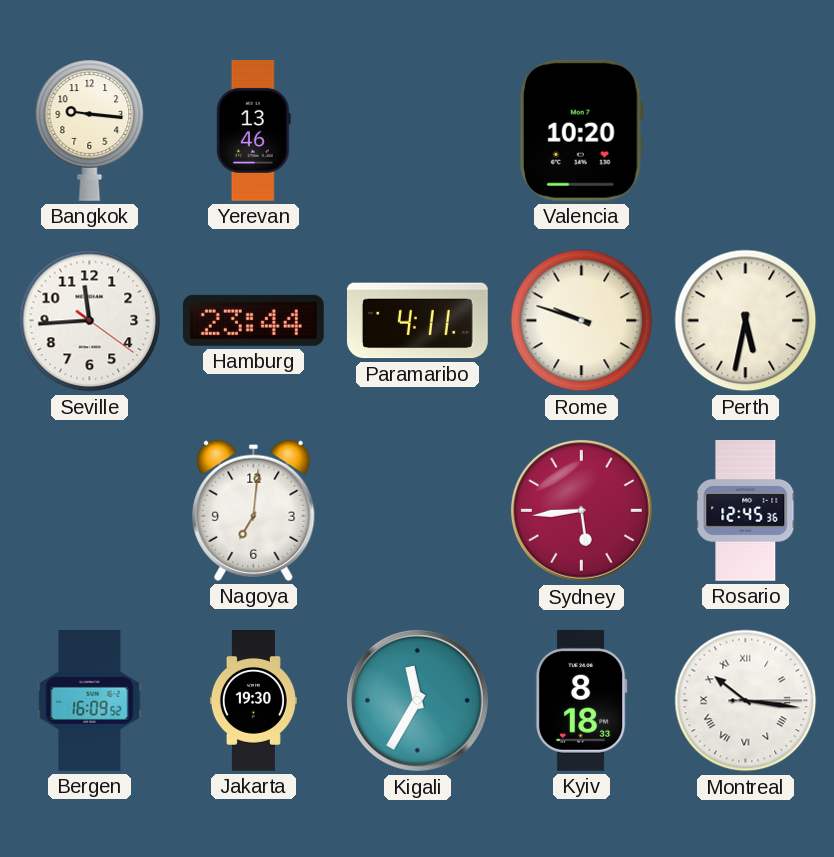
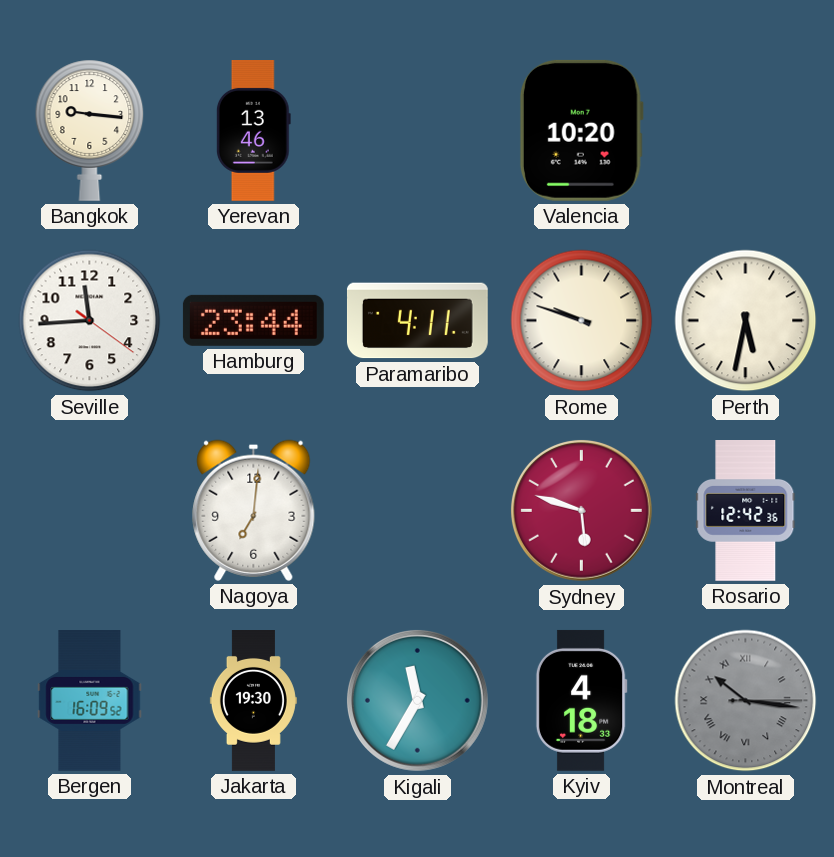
Sydney: 5:44 -> 5:48 (581, 510)
Rosario: 12:45 -> 12:42 (746, 511)
Kyiv: 8:18 -> 4:18 (581, 700)
Montreal dial: white -> grey (746, 701)
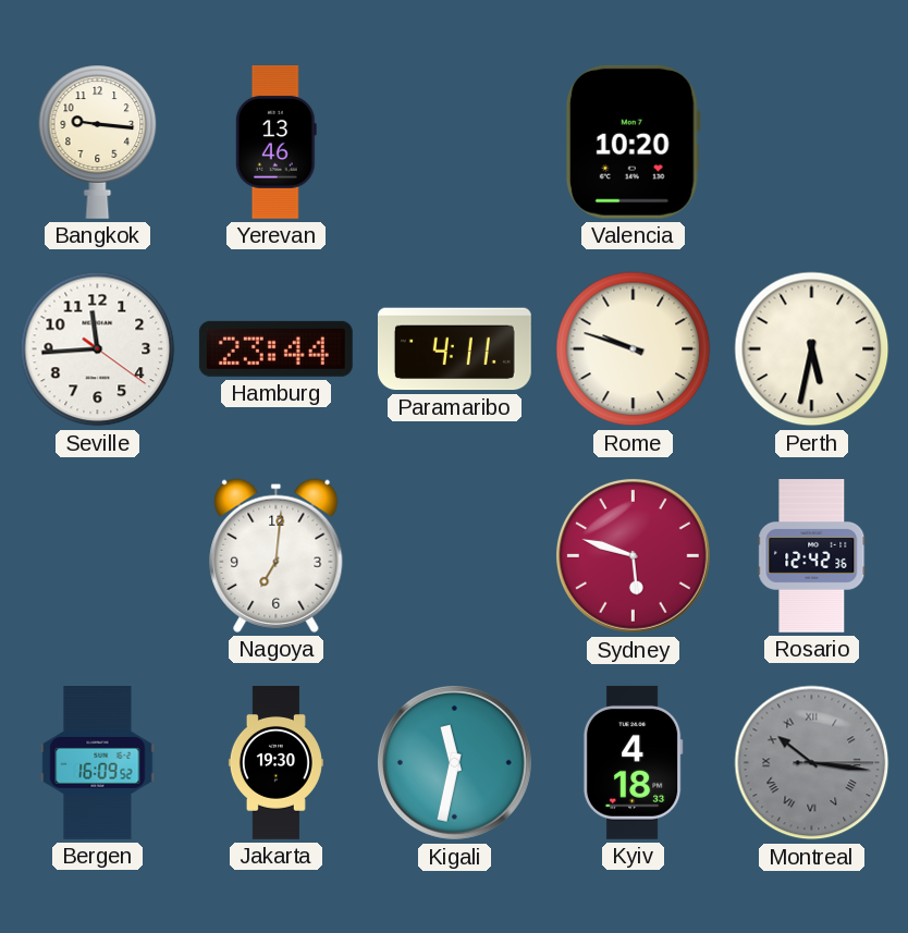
Kigali: 11:35 -> 11:32 (454, 762)
